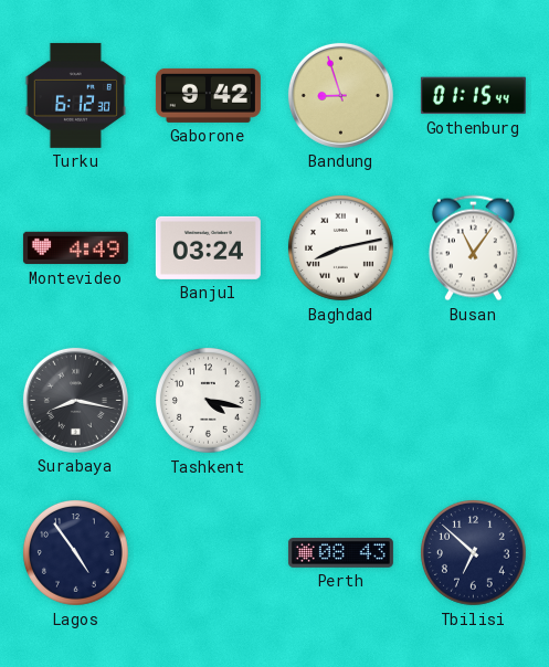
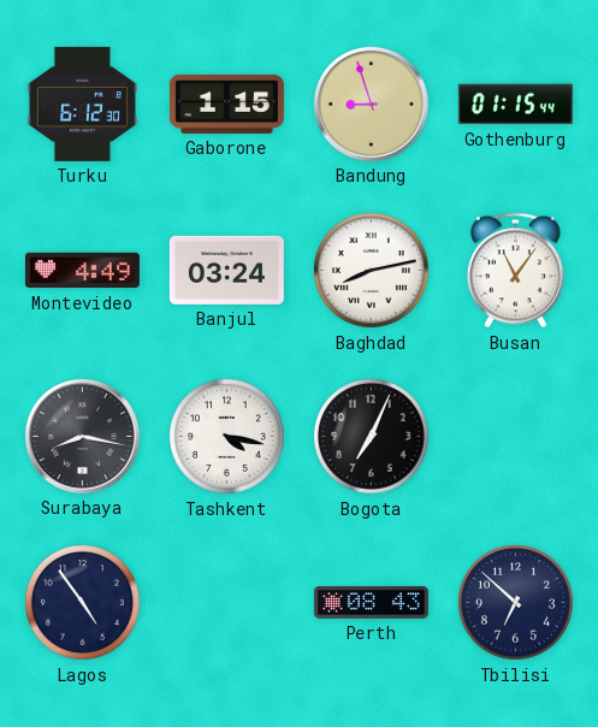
Gaborone: 9:42 -> 1:15 (226, 104)
Bogota: none -> 7:04 (371, 436)
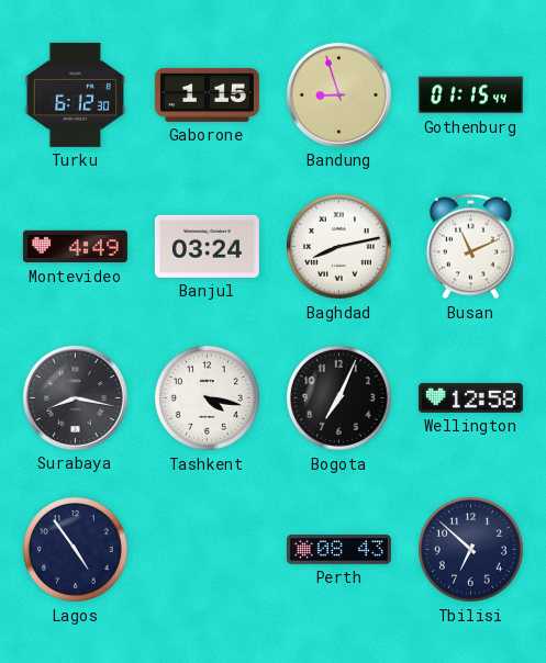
Busan: 11:06 -> 11:11 (470, 247)
Wellington: none -> 12:58 (470, 398)
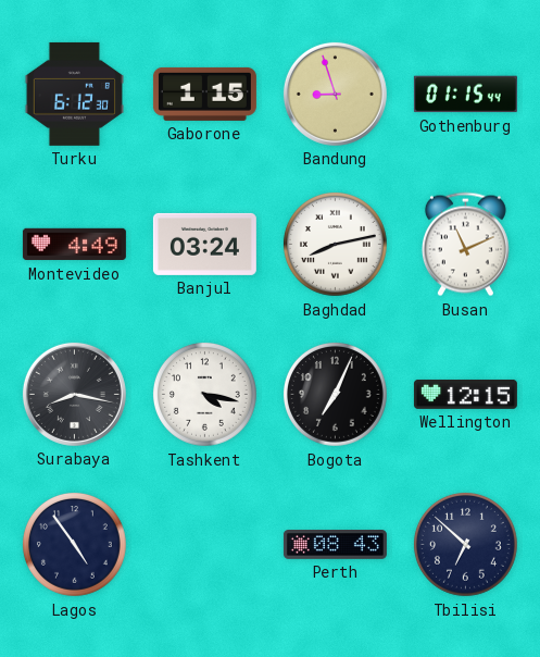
Wellington: 12:58 -> 12:15 (465, 395)
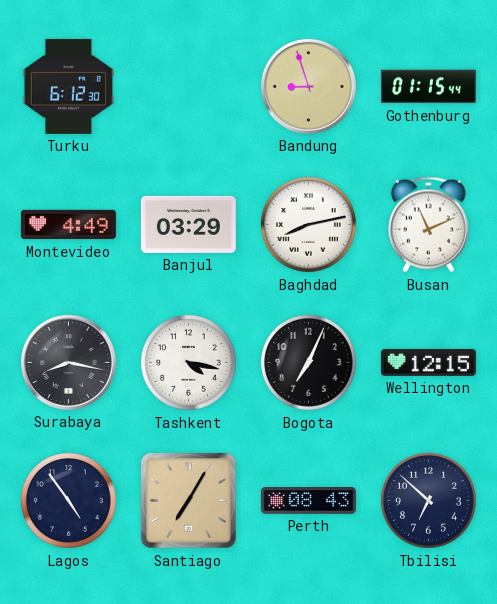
Gaborone: 1:15 -> none (204, 94)
Banjul: 03:24 -> 03:29 (188, 224)
Santiago: none -> 7:05 (189, 501)
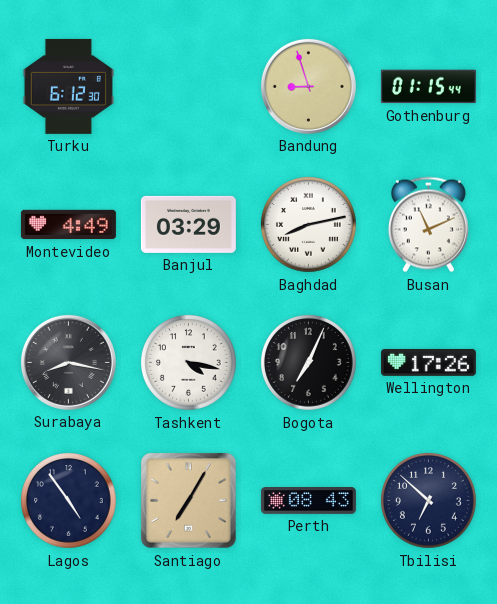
Wellington: 12:15 -> 17:26 (428, 363)
